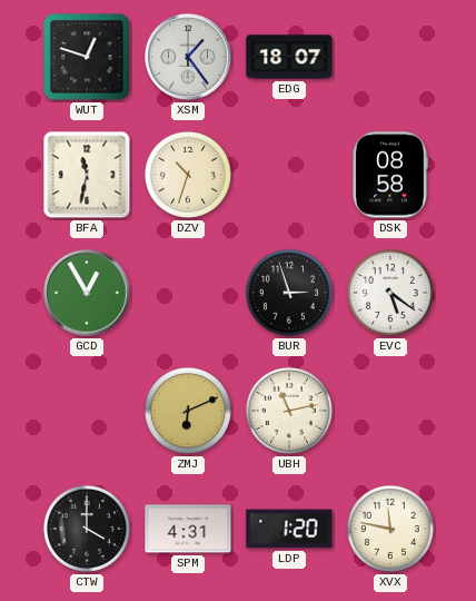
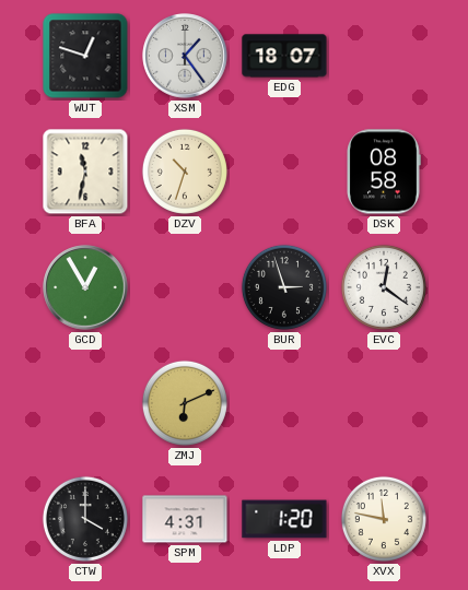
EVC: 5:21 -> 12:21 (384, 287)
UBH: 11:13 -> none (289, 411)
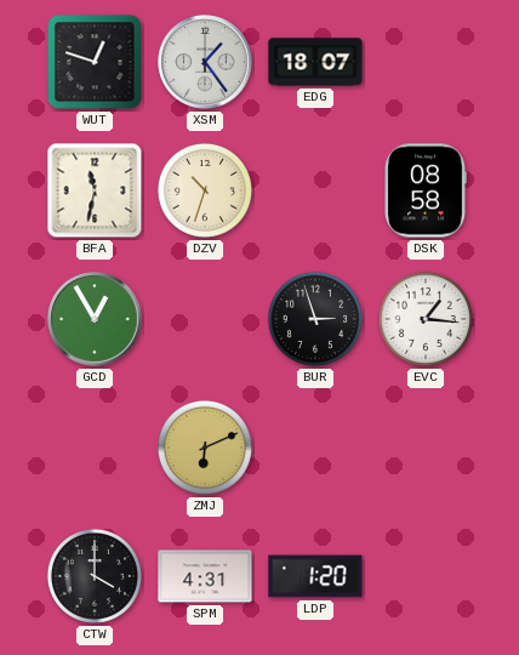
EVC: 12:21 -> 1:16 (426, 319)
XVX: 11:47 -> none (384, 519)
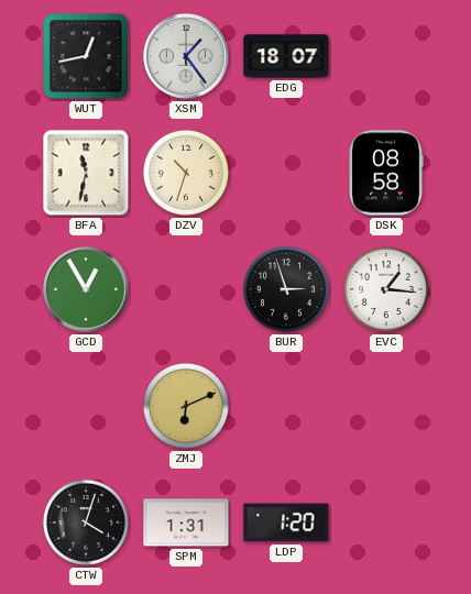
WUT: 12:48 -> 12:43 (86, 56)
CTW: 4:00 -> 4:03 (86, 522)
SPM: 4:31 -> 1:31 (186, 522)
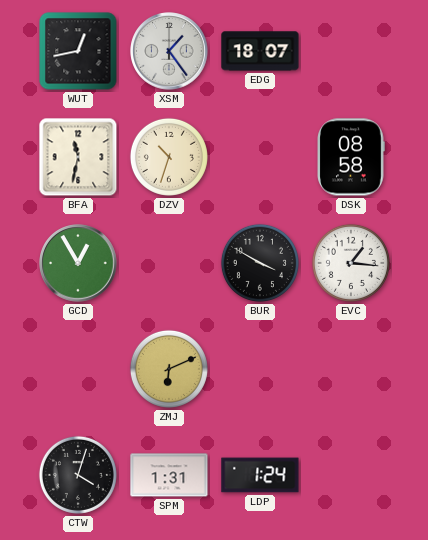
BUR: 2:57 -> 3:50 (260, 263)
LDP: 1:20 -> 1:24 (260, 475)
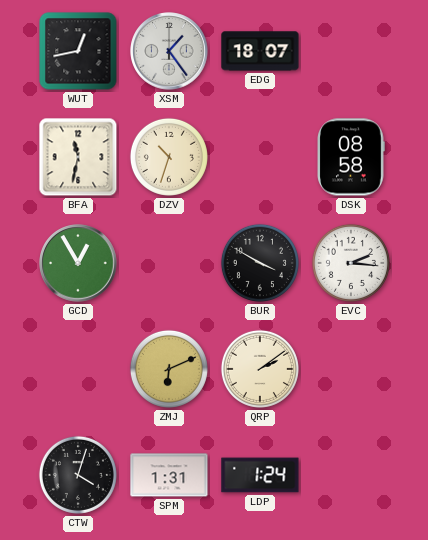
EVC: 1:16 -> 2:16 (351, 263)
QRP: none -> 2:09 (260, 369)
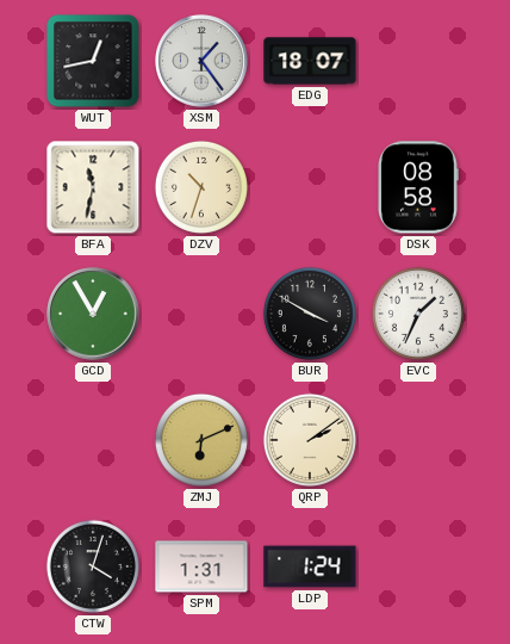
EVC: 2:16 -> 1:34 (418, 314)
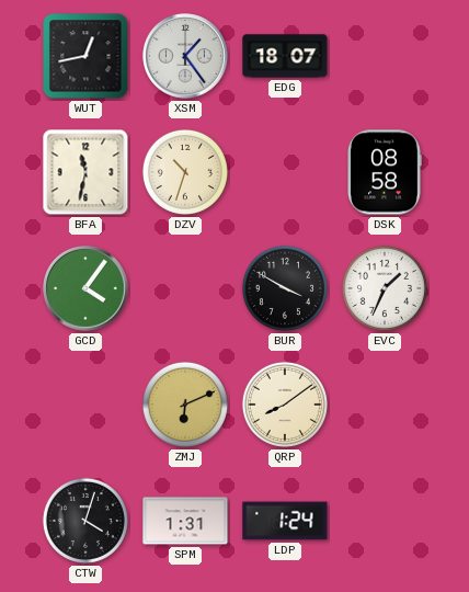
GCD: 12:55 -> 4:06 (85, 288)
QRP: 2:09 -> 8:09 (285, 405)
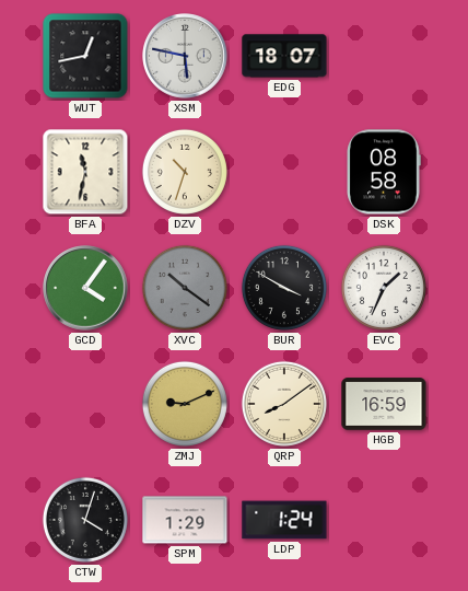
XSM: 1:24 -> 5:47 (185, 56)
XVC: none -> 10:21 (185, 288)
ZMJ: 6:11 -> 9:11 (185, 404)
HGB: none -> 16:59 (384, 404)
SPM: 1:31 -> 1:29 (185, 520)
